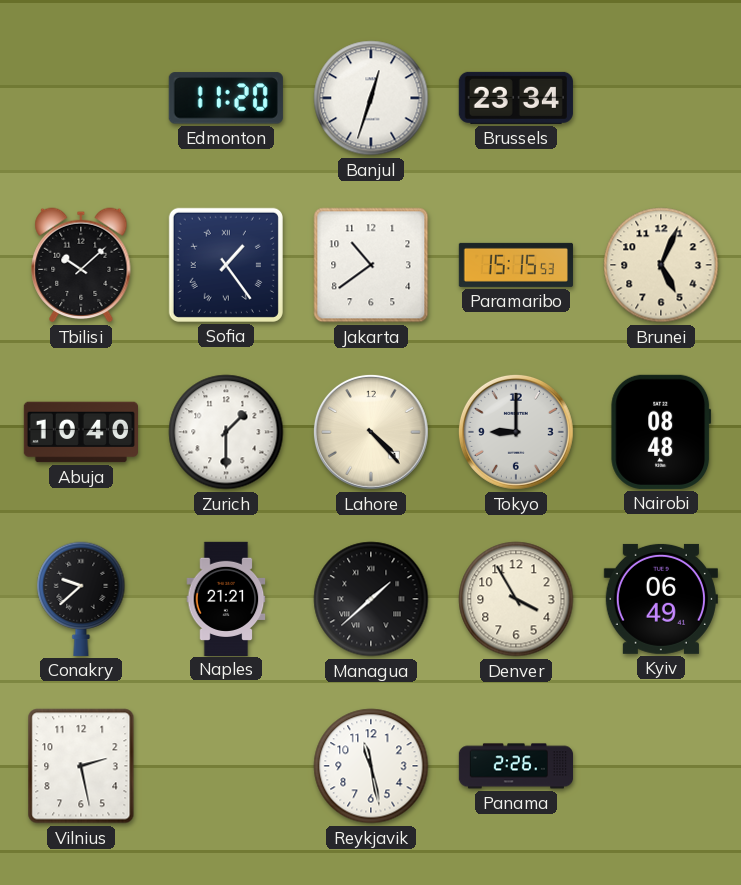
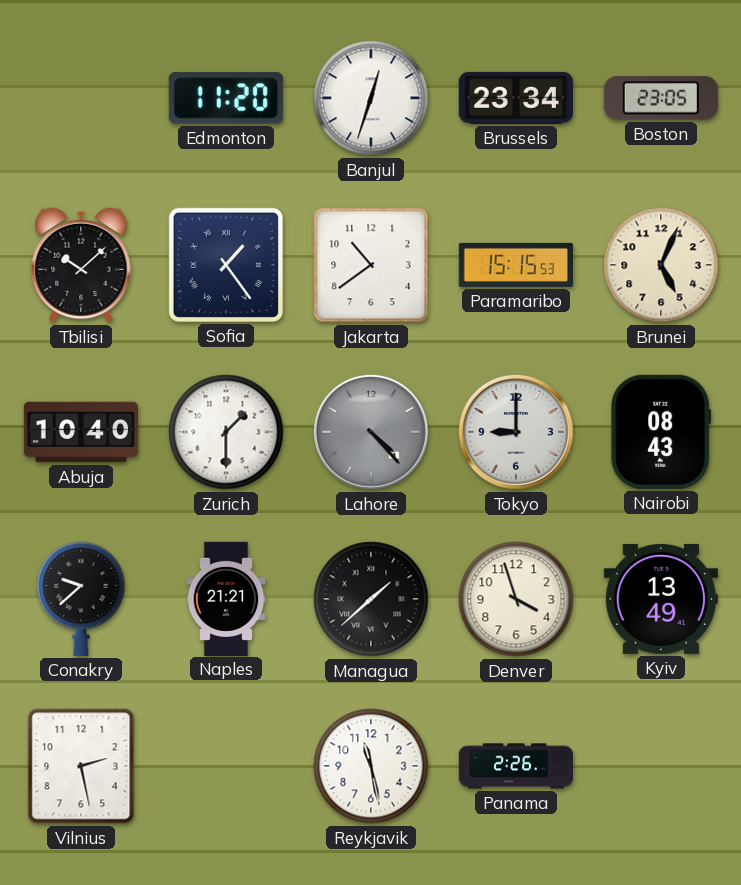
Boston: none -> 23:05 (661, 98)
Lahore dial: cream -> grey (371, 432)
Nairobi: 08:48 -> 08:43 (661, 432)
Denver: 3:55 -> 3:57 (516, 599)
Kyiv: 06:49 -> 13:49 (661, 599)
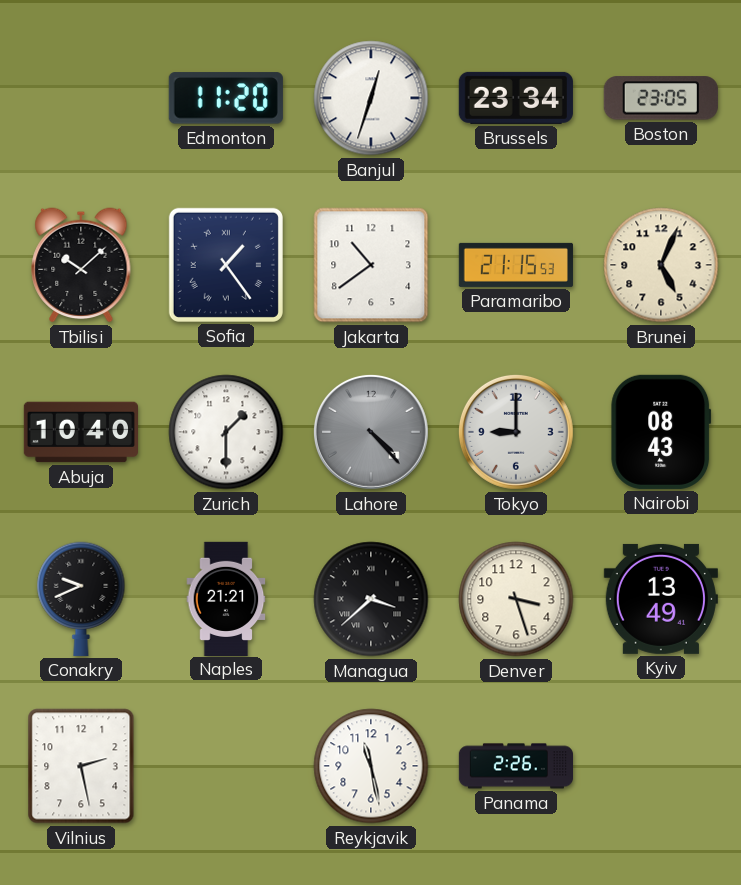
Paramaribo: 15:15 -> 21:15 (516, 265)
Conakry: 9:38 -> 9:41 (81, 599)
Managua: 1:38 -> 3:38 (371, 599)
Denver: 3:57 -> 3:27 (516, 599)
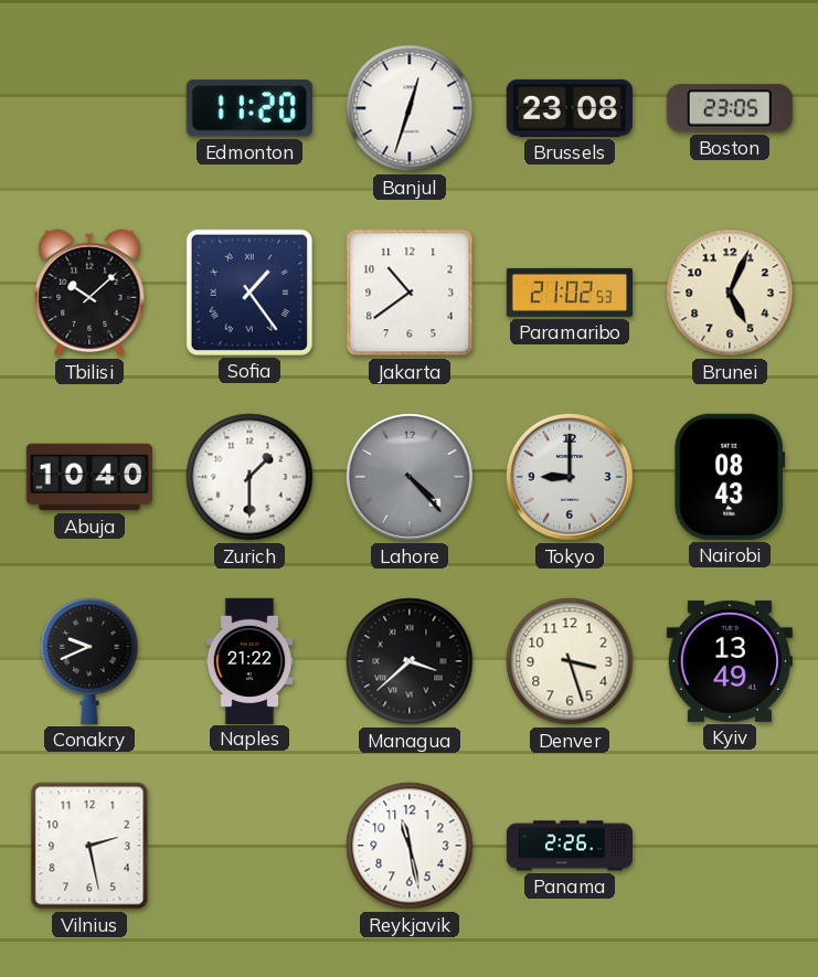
Brussels: 23:34 -> 23:08 (570, 108)
Paramaribo: 21:15 -> 21:02 (570, 293)
Naples: 21:21 -> 21:22 (249, 660)
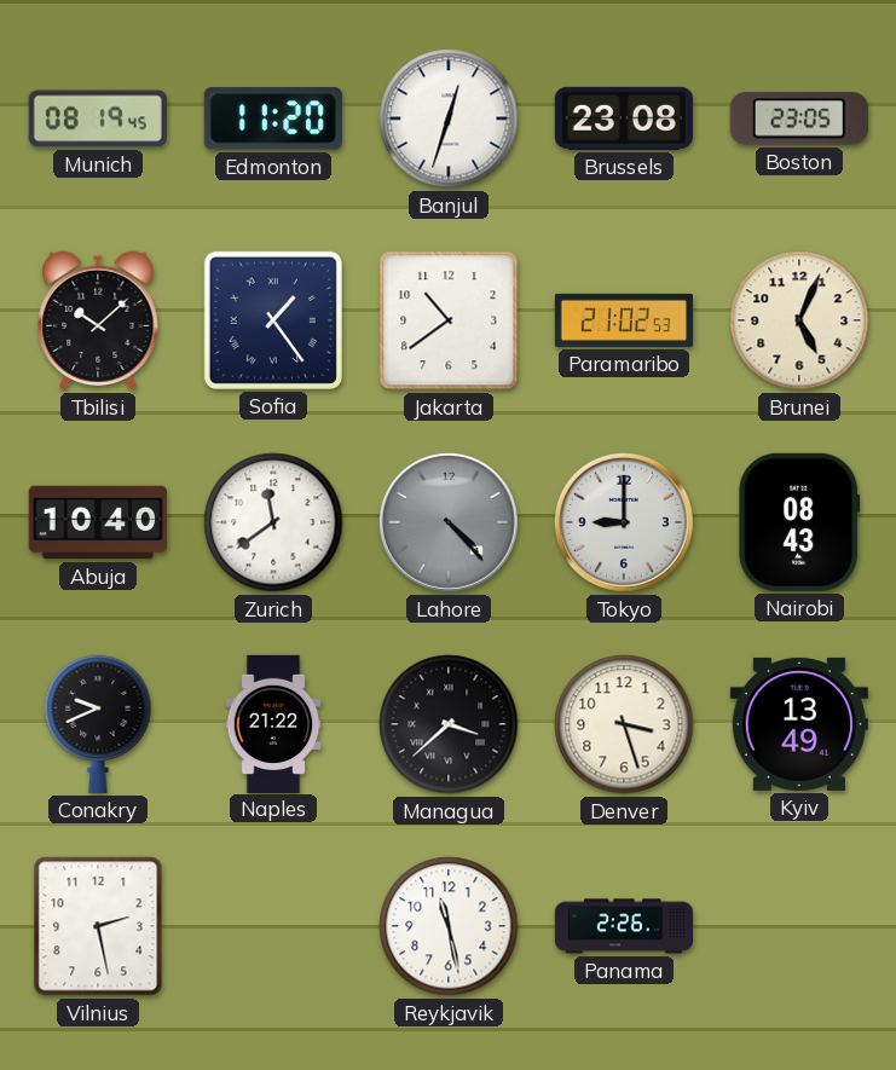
Munich: none -> 08:19 (98, 118)
Zurich: 1:30 -> 11:39 (273, 522)
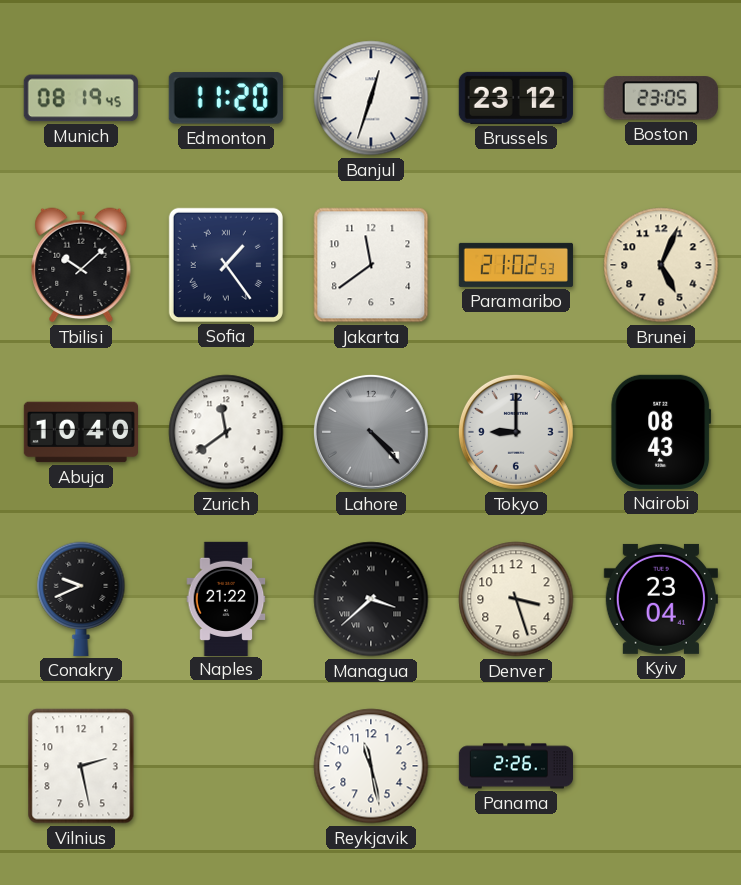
Brussels: 23:08 -> 23:12 (516, 98)
Jakarta: 10:39 -> 11:39 (371, 265)
Kyiv: 13:49 -> 23:04 (661, 599)
